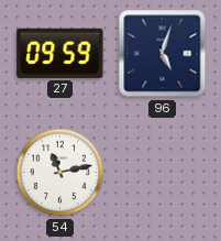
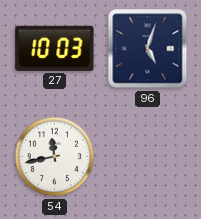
27: 09:59 -> 10:03 (55, 48)
54: 11:13 -> 11:43 (55, 157)
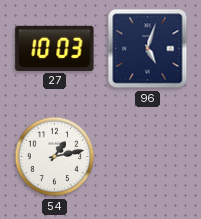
54: 11:43 -> 1:13 (55, 157)
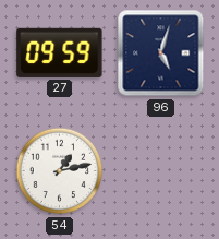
27: 10:03 -> 09:59 (60, 52)
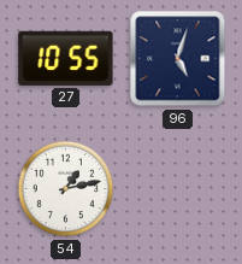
27: 09:59 -> 10:55 (66, 58)
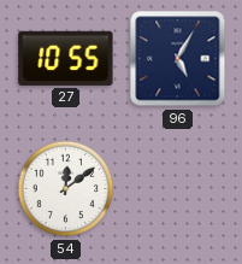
96: 5:03 -> 5:05 (178, 59)
54: 1:13 -> 12:09 (66, 189)
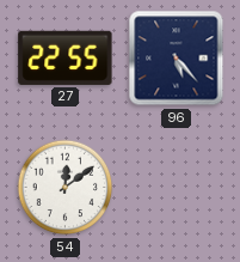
27: 10:55 -> 22:55 (66, 57)
96: 5:05 -> 5:23 (177, 59)
